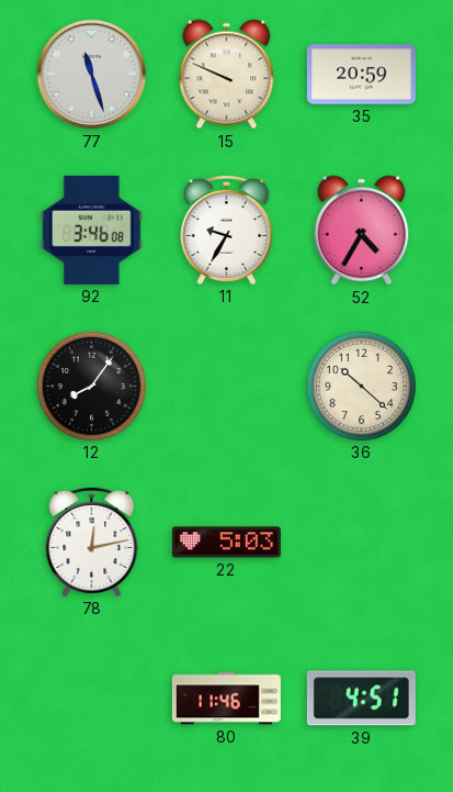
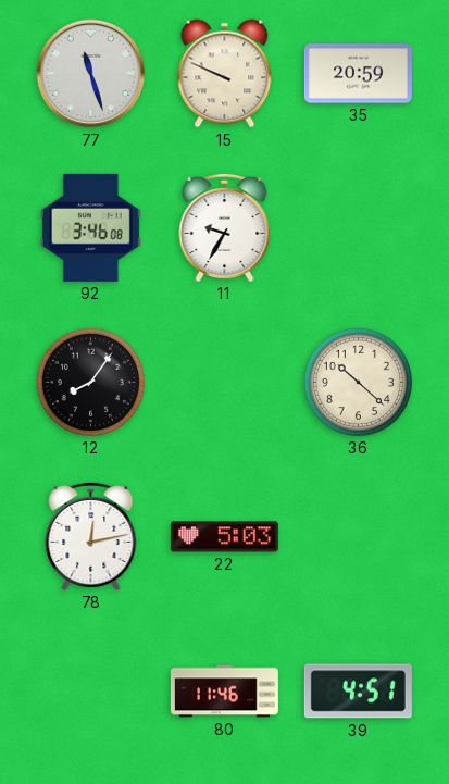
52: 4:35 -> none (362, 231)
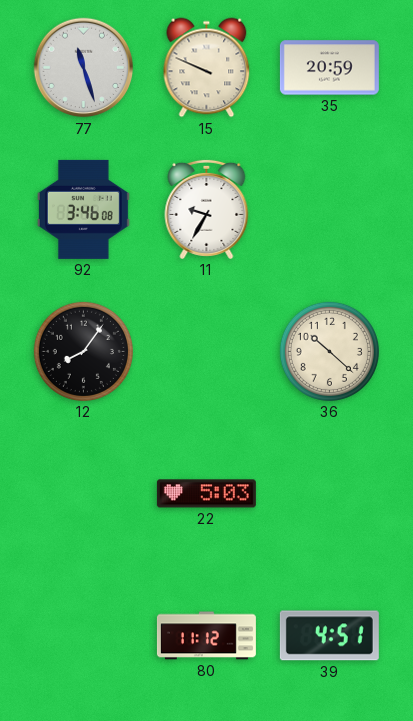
78: 12:13 -> none (91, 536)
80: 11:46 -> 11:12 (206, 636)
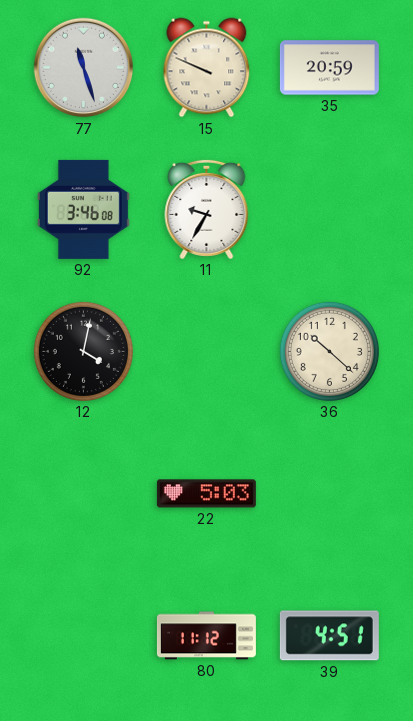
12: 8:06 -> 4:02 (83, 351)
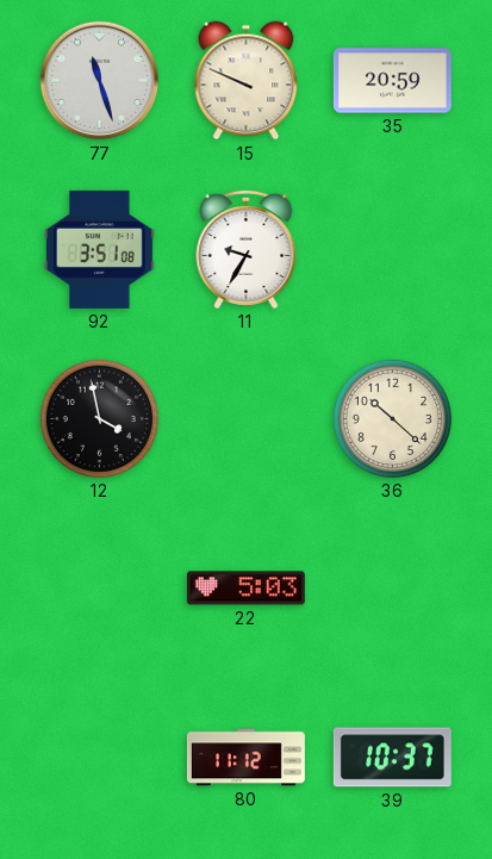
92: 3:46 -> 3:51 (99, 249)
12: 4:02 -> 3:58 (99, 418)
39: 4:51 -> 10:37 (392, 758)
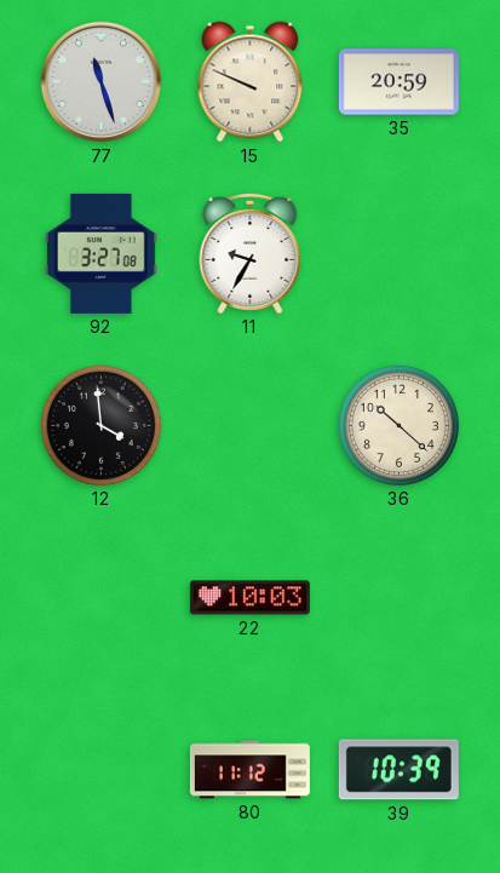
92: 3:51 -> 3:27 (100, 253)
12: 3:58 -> 3:59 (100, 425)
22: 5:03 -> 10:03 (249, 598)
39: 10:37 -> 10:39 (398, 770)
